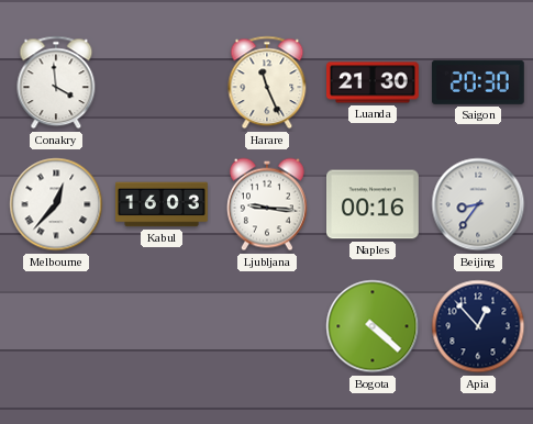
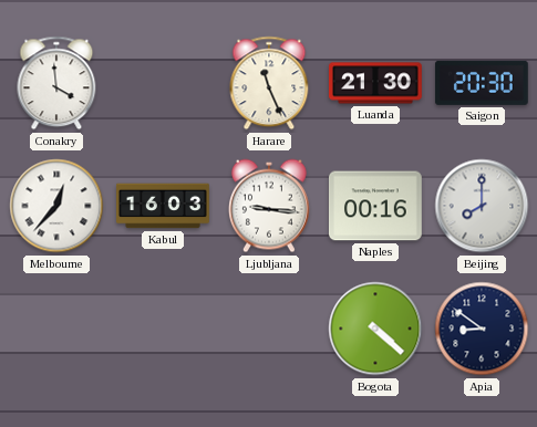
Beijing: 8:36 -> 8:00 (482, 206)
Apia: 12:53 -> 8:51 (482, 329)
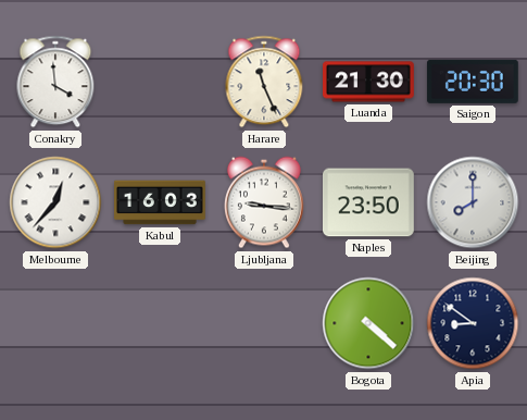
Naples: 00:16 -> 23:50 (369, 202)
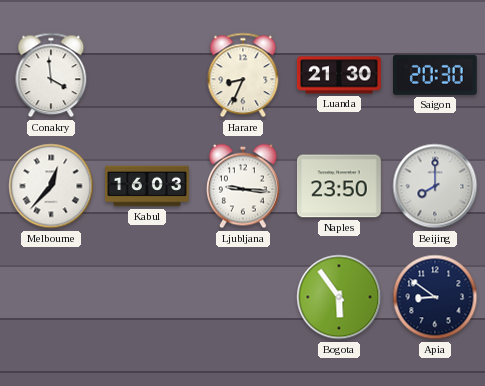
Harare: 11:26 -> 8:34 (243, 75)
Bogota: 4:22 -> 5:54 (339, 297)
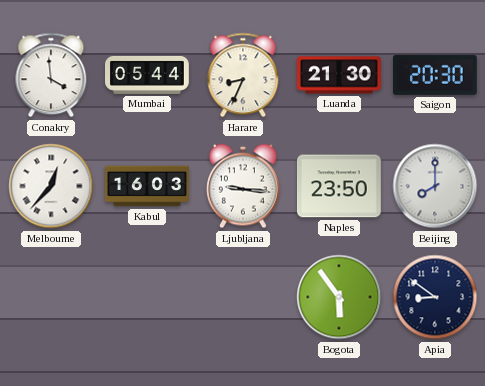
Mumbai: none -> 05:44 (148, 75)
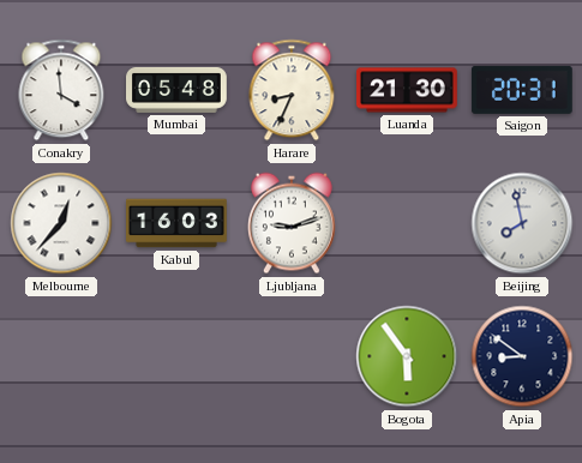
Mumbai: 05:44 -> 05:48 (178, 90)
Saigon: 20:30 -> 20:31 (522, 90)
Ljubljana: 9:16 -> 9:12 (292, 223)
Naples: 23:50 -> none (340, 186)
Beijing: 8:00 -> 7:58 (522, 223)
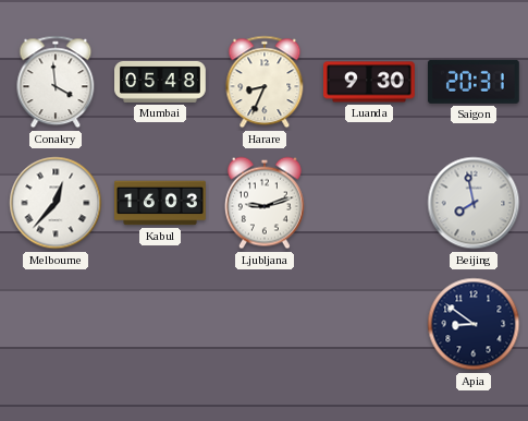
Luanda: 21:30 -> 9:30 (369, 82)
Bogota: 5:54 -> none (407, 356)
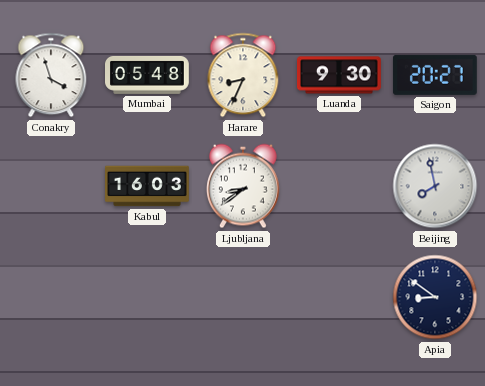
Conakry: 3:59 -> 3:57 (51, 75)
Saigon: 20:31 -> 20:27 (435, 75)
Melbourne: 12:37 -> none (56, 203)
Ljubljana: 9:12 -> 8:39 (243, 186)
